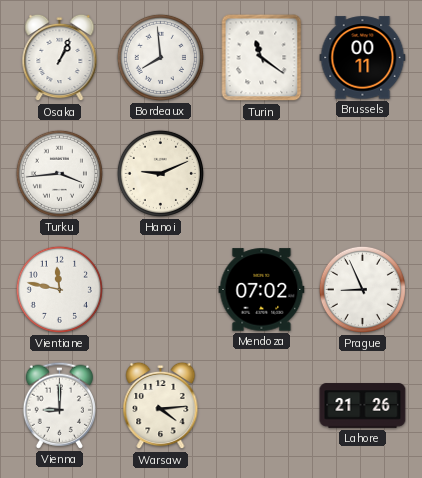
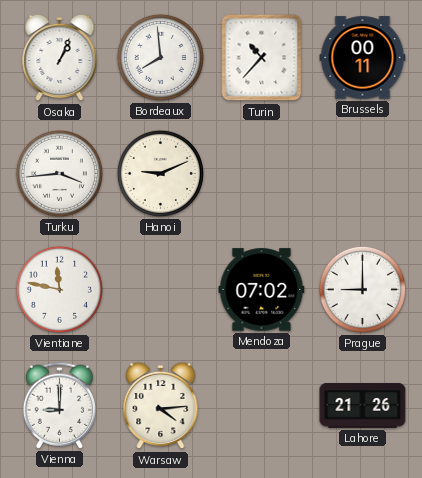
Turin: 11:21 -> 10:37 (262, 58)
Prague: 8:56 -> 9:00 (362, 289)
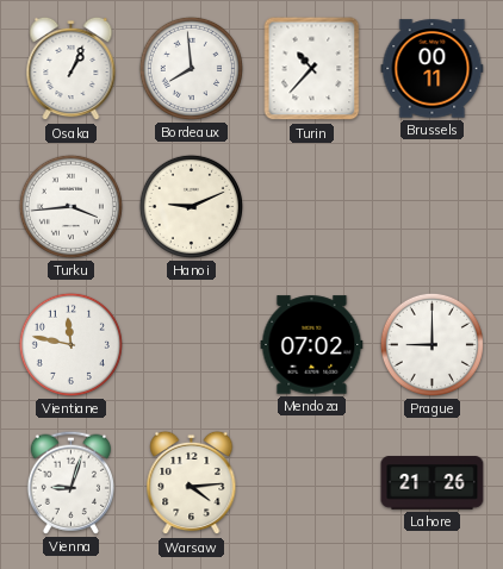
Vienna: 9:00 -> 9:03 (70, 482)
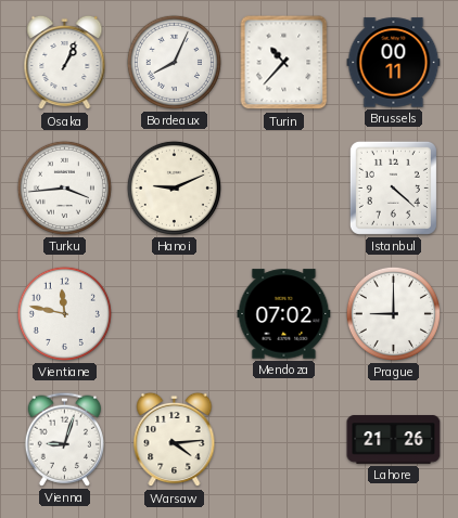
Bordeaux: 7:59 -> 8:04 (174, 62)
Istanbul: none -> 4:22 (393, 187)
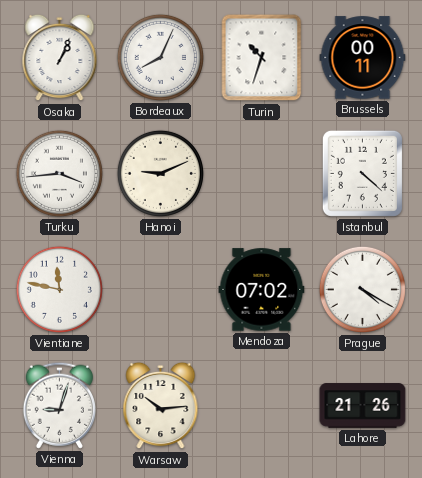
Turin: 10:37 -> 10:33 (262, 58)
Prague: 9:00 -> 4:20 (362, 289)
Warsaw: 4:14 -> 10:14 (161, 406)
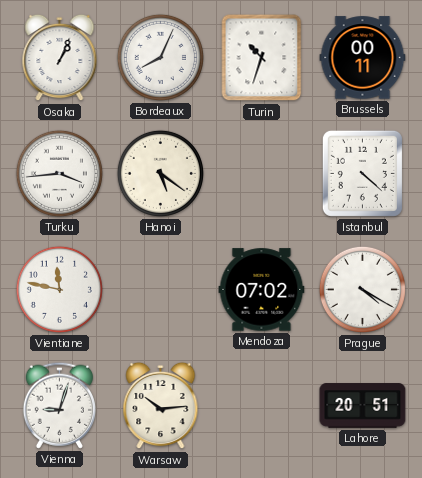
Hanoi: 9:11 -> 5:21 (160, 173)
Lahore: 21:26 -> 20:51 (363, 406)
